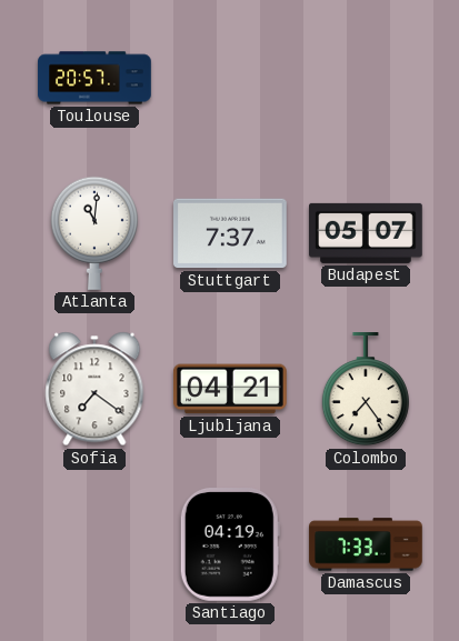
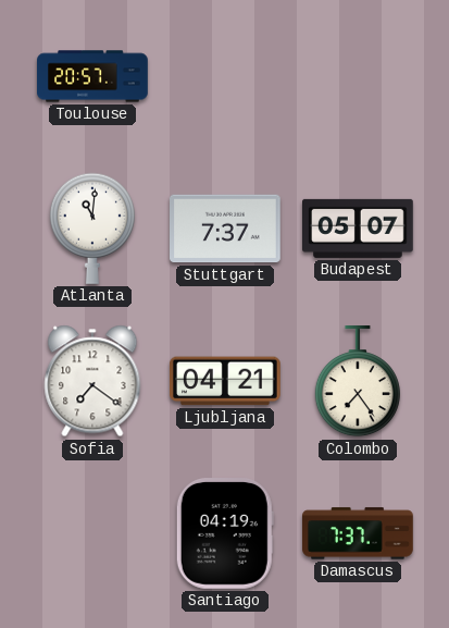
Damascus: 7:33 -> 7:37 (358, 533)
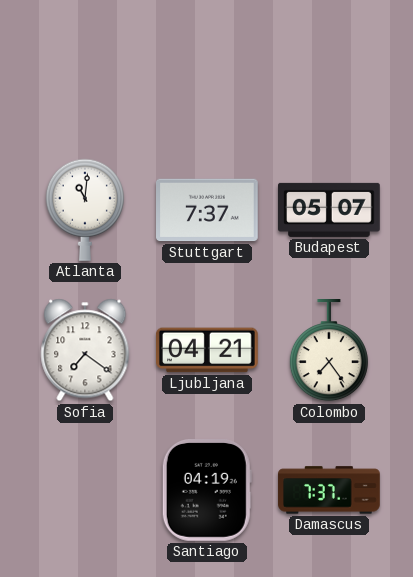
Toulouse: 20:57 -> none (92, 76)
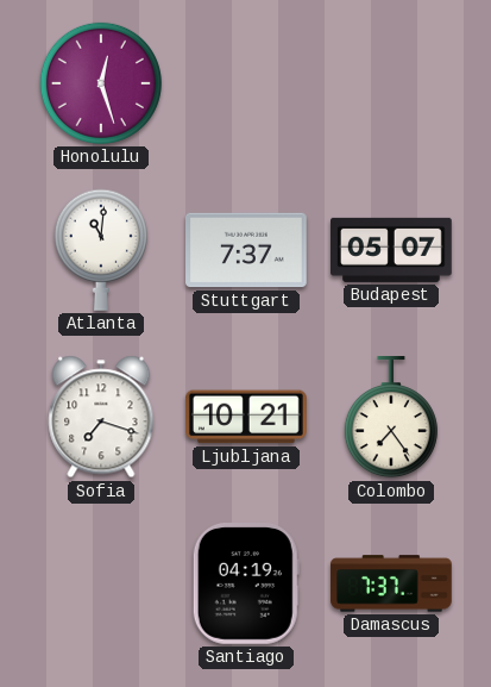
Honolulu: none -> 12:27 (101, 83)
Sofia: 7:21 -> 7:18 (101, 417)
Ljubljana: 04:21 -> 10:21 (247, 417)
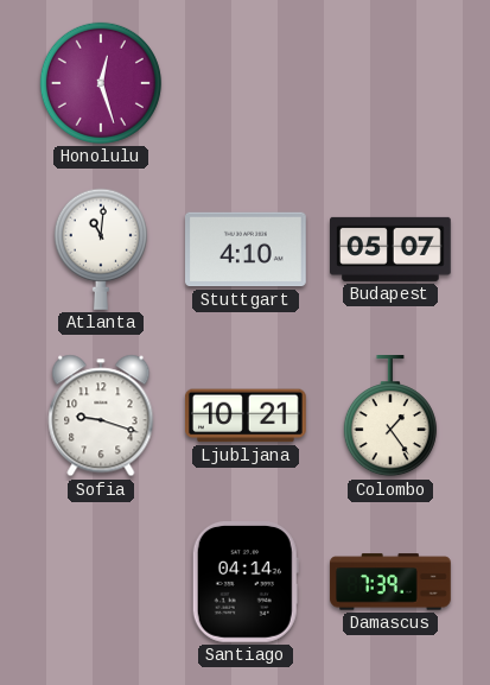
Stuttgart: 7:37 -> 4:10 (247, 249)
Sofia: 7:18 -> 9:18 (101, 416)
Colombo: 7:24 -> 1:24 (390, 417)
Santiago: 04:19 -> 04:14 (246, 583)
Damascus: 7:37 -> 7:39 (390, 582)
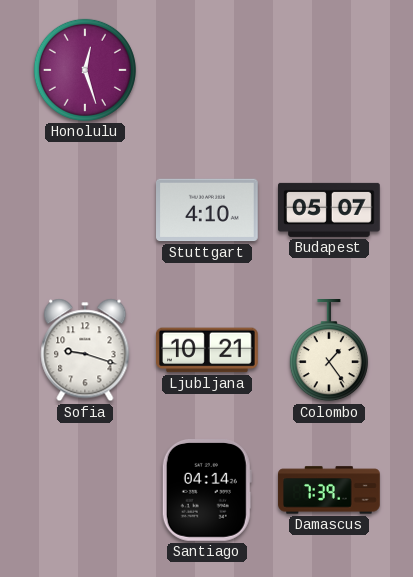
Atlanta: 11:01 -> none (101, 249)
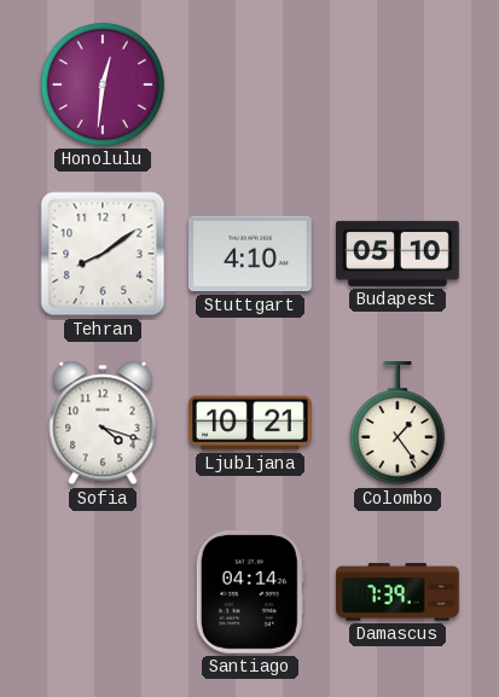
Honolulu: 12:27 -> 12:31 (103, 85)
Tehran: none -> 8:09 (103, 254)
Budapest: 05:07 -> 05:10 (399, 254)
Sofia: 9:18 -> 4:18 (103, 423)
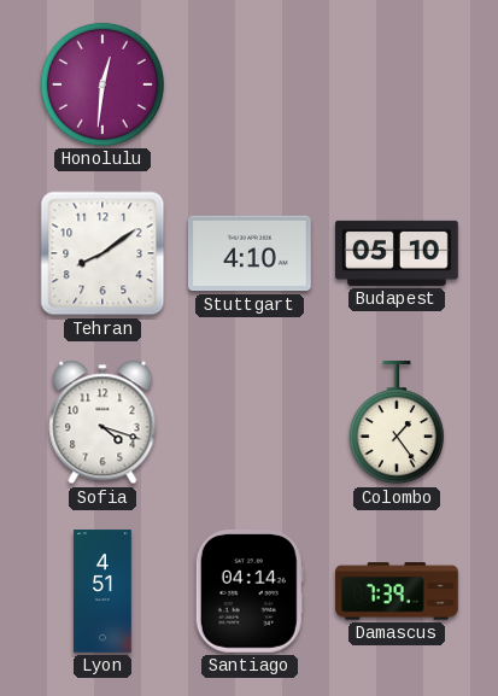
Ljubljana: 10:21 -> none (251, 423)
Lyon: none -> 4:51 (102, 591)
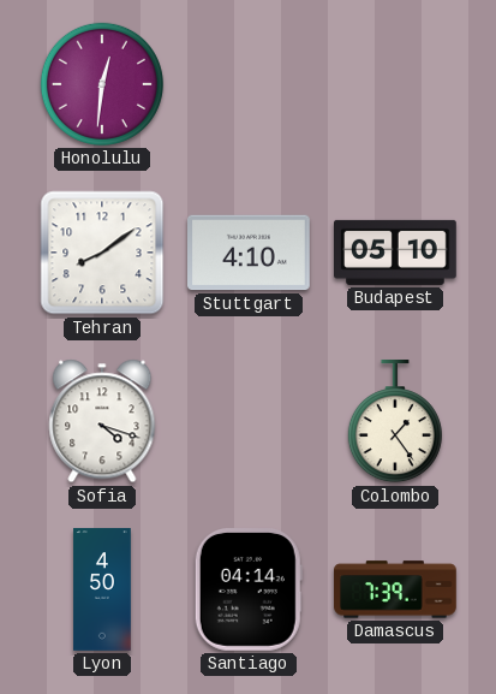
Lyon: 4:51 -> 4:50 (102, 589)
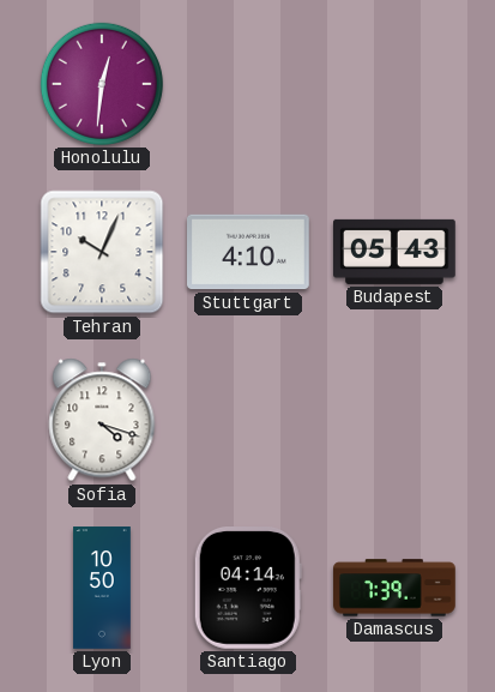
Tehran: 8:09 -> 10:04 (102, 252)
Budapest: 05:10 -> 05:43 (396, 252)
Colombo: 1:24 -> none (395, 422)
Lyon: 4:50 -> 10:50 (102, 588)
